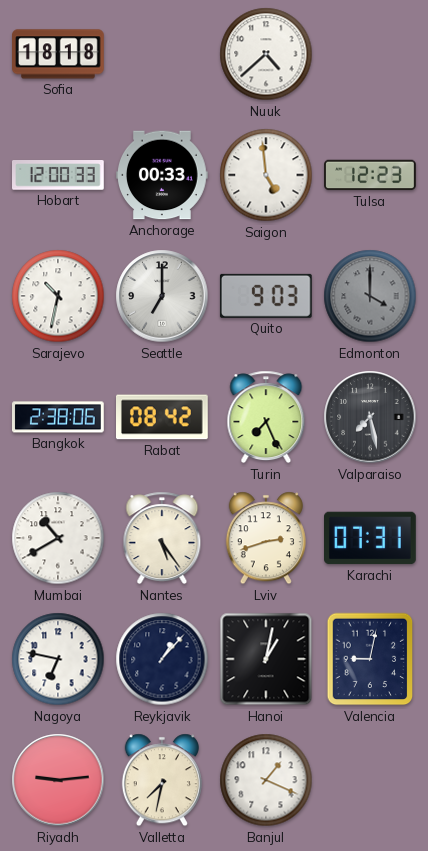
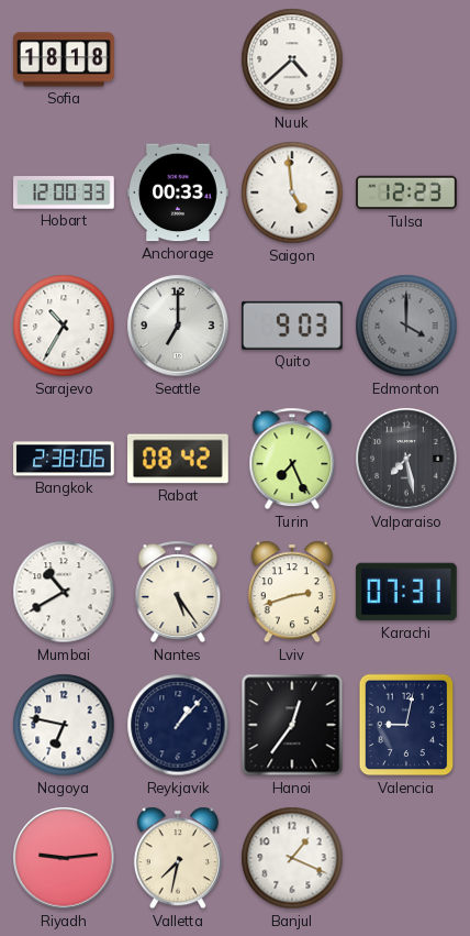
Sarajevo: 10:32 -> 10:35 (64, 326)
Hanoi: 1:02 -> 12:36 (292, 725)
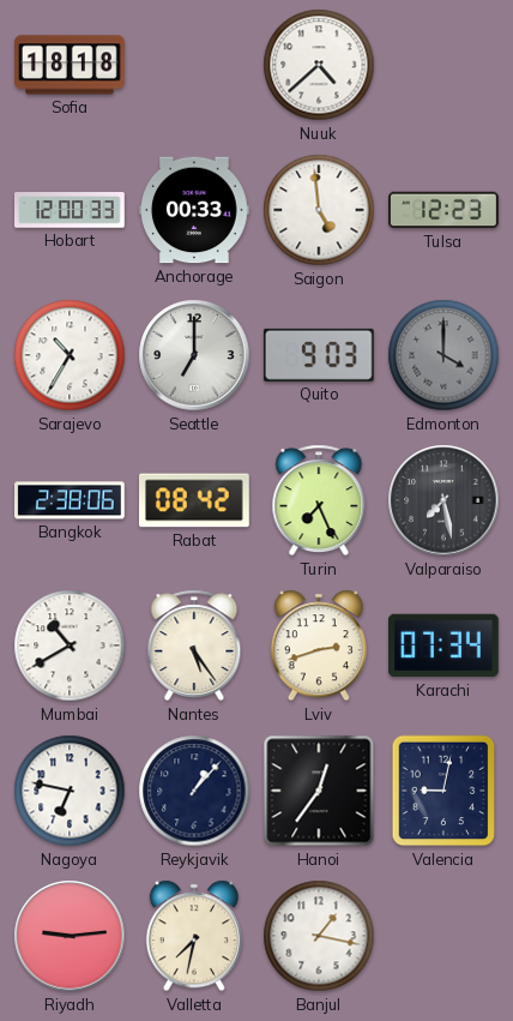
Karachi: 07:31 -> 07:34 (445, 645)
Banjul: 1:19 -> 1:17 (319, 936)
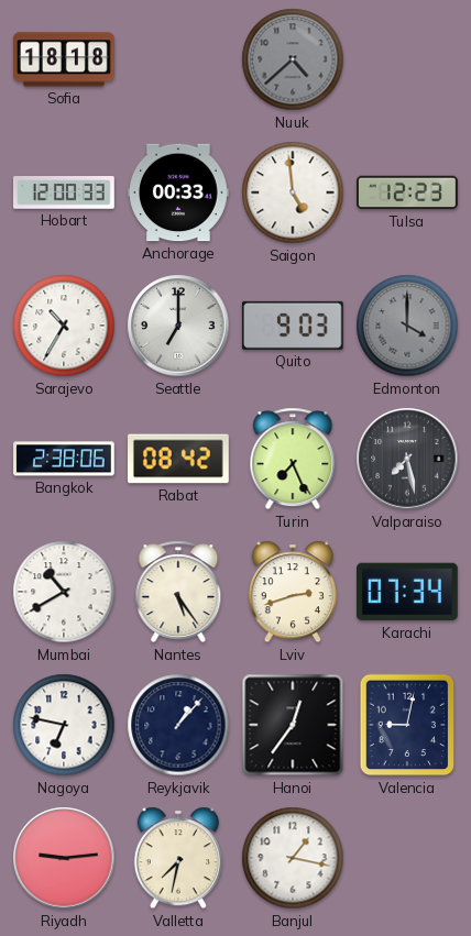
Nuuk dial: white -> grey (293, 59)
